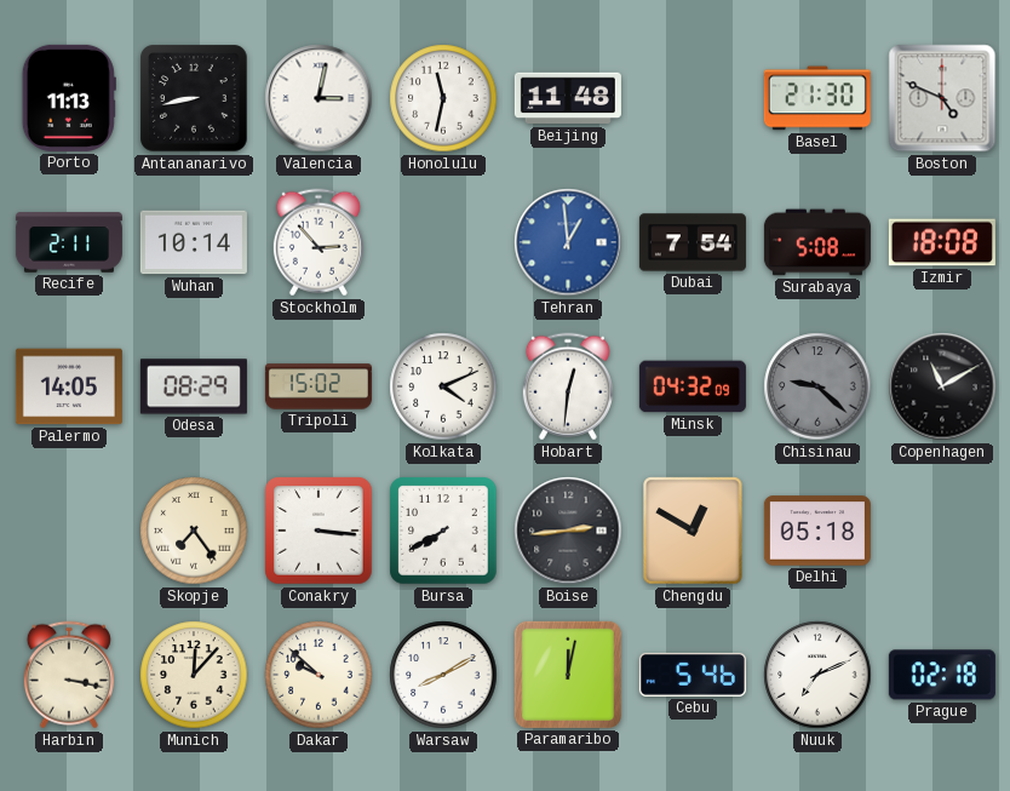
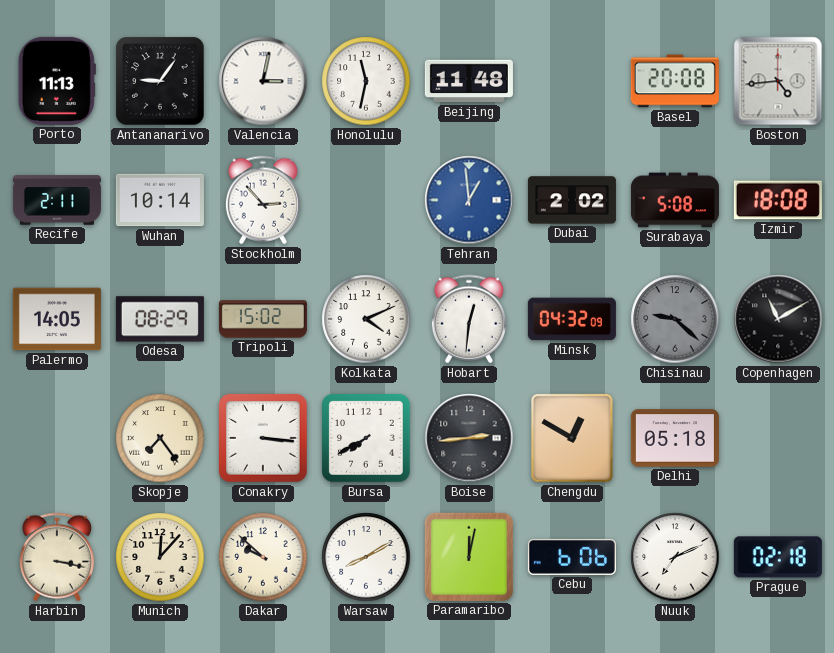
Antananarivo: 8:43 -> 9:06 (160, 81)
Basel: 21:30 -> 20:08 (675, 81)
Boston: 4:49 -> 4:44 (778, 81)
Dubai: 7:54 -> 2:02 (572, 200)
Cebu: 5:46 -> 6:06 (572, 557)
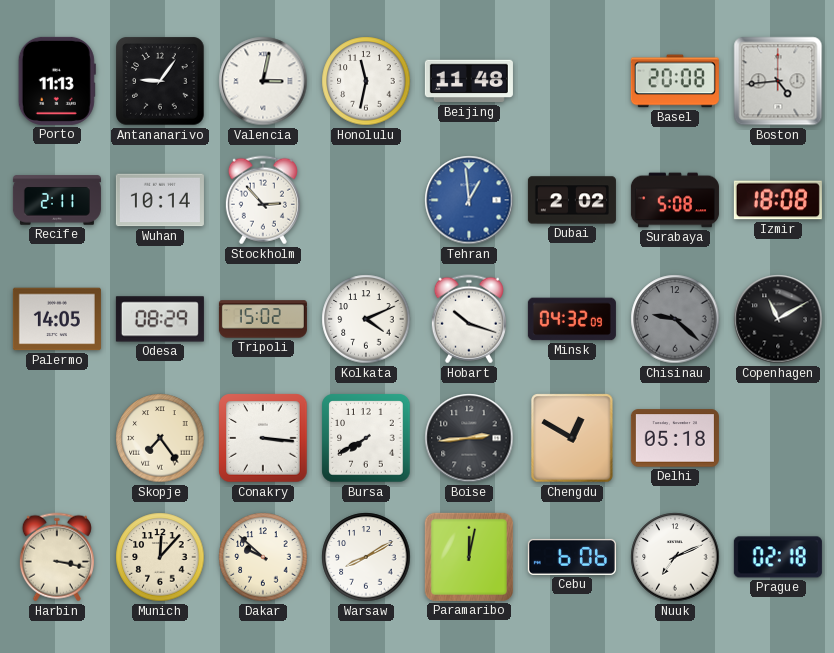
Hobart: 12:31 -> 10:18 (469, 319)
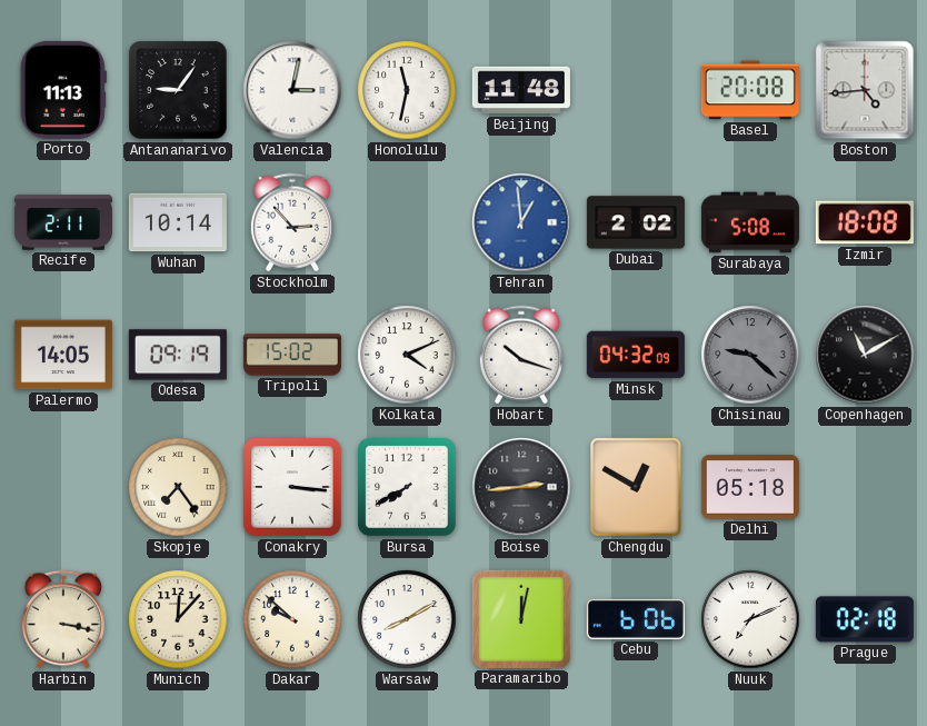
Odesa: 08:29 -> 09:19 (178, 355)
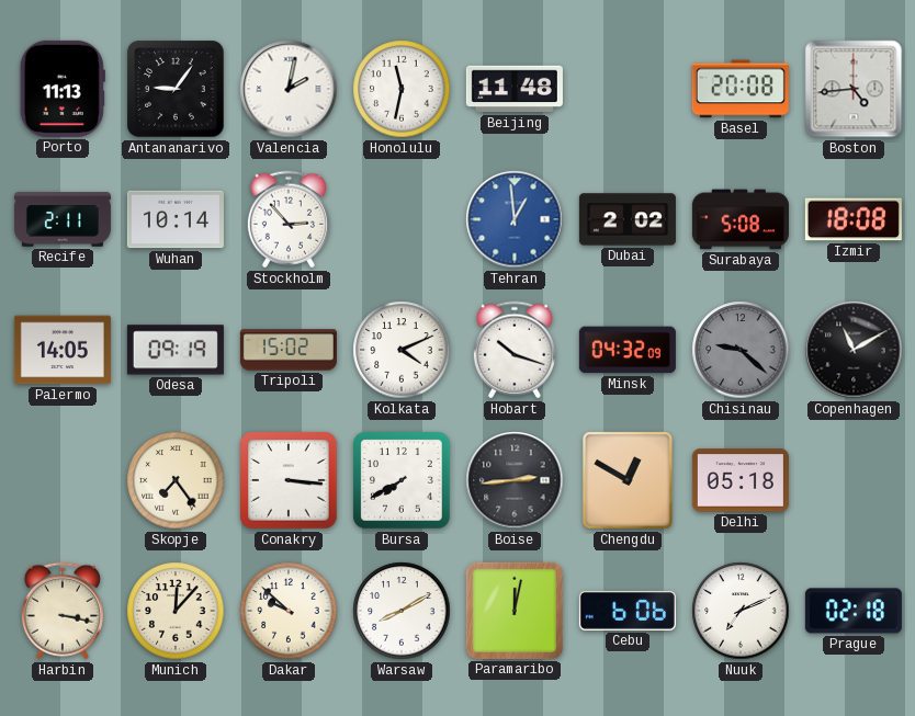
Valencia: 3:02 -> 2:02 (289, 89)
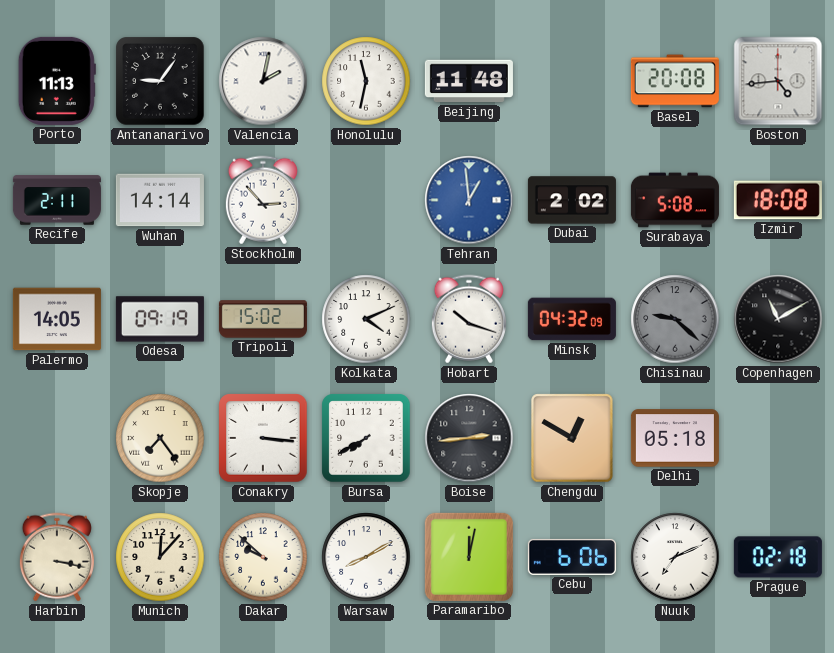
Wuhan: 10:14 -> 14:14 (160, 200)
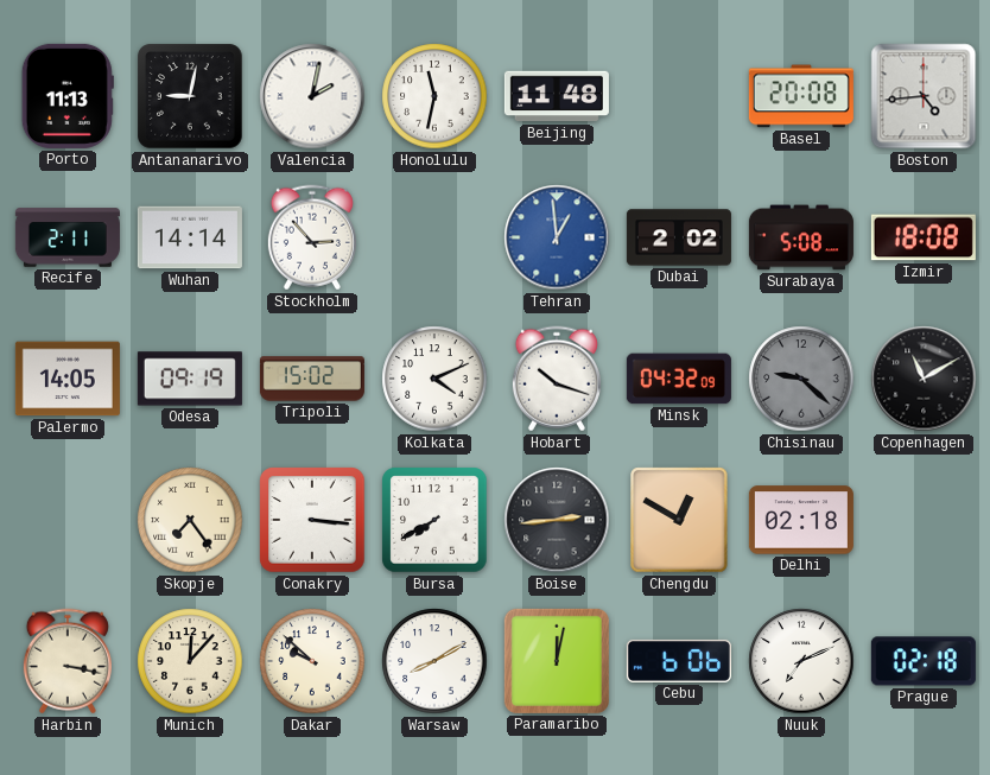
Antananarivo: 9:06 -> 9:02 (190, 96)
Delhi: 05:18 -> 02:18 (801, 520)
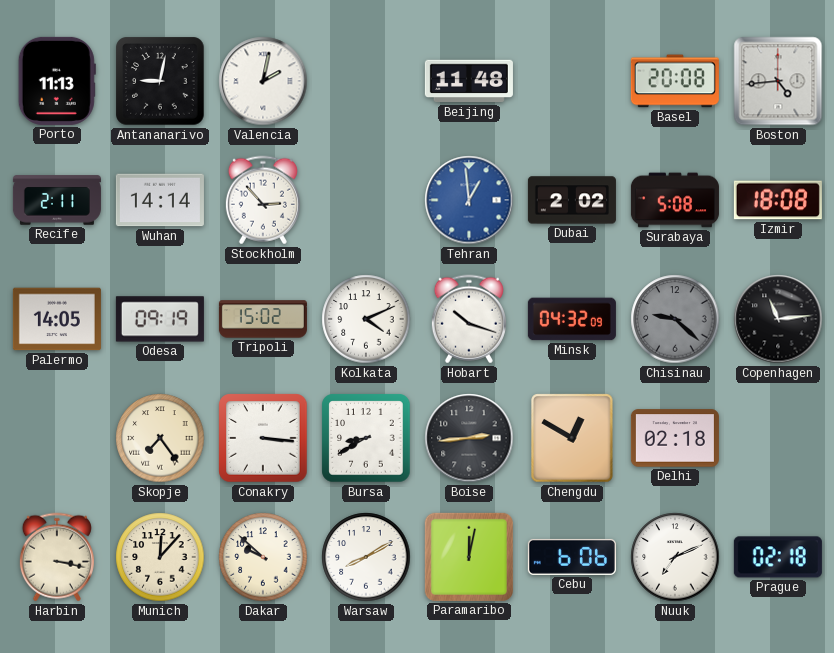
Honolulu: 11:32 -> none (434, 96)
Copenhagen: 11:10 -> 11:14 (778, 319)
Bursa: 7:40 -> 8:40 (366, 438)
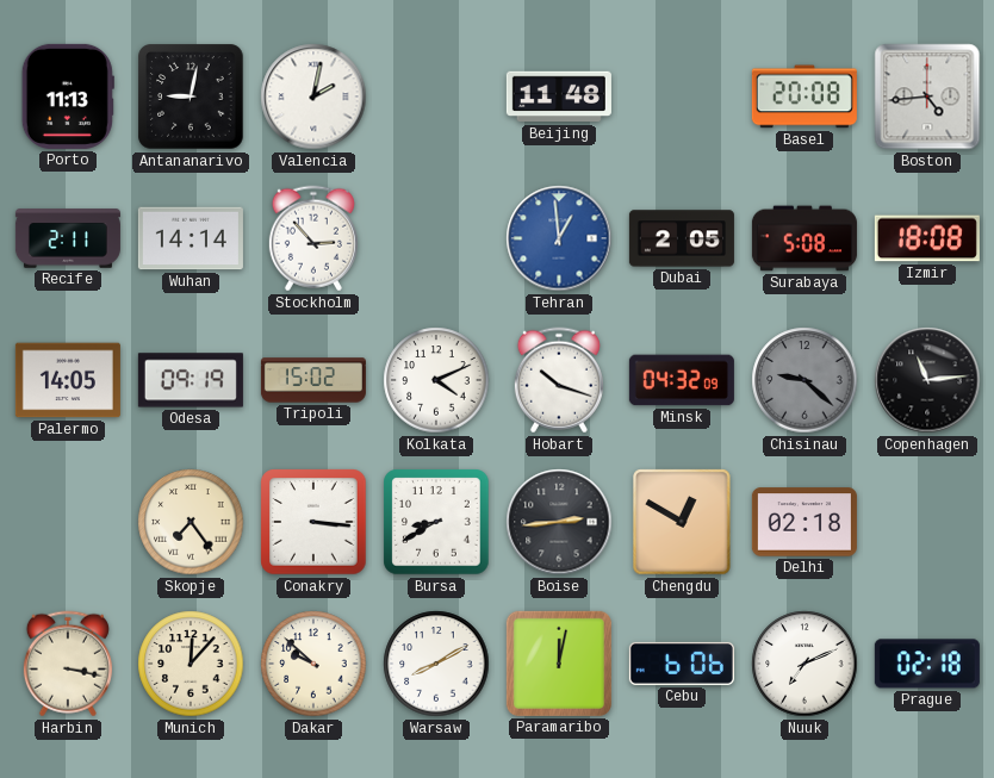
Dubai: 2:02 -> 2:05 (682, 238)
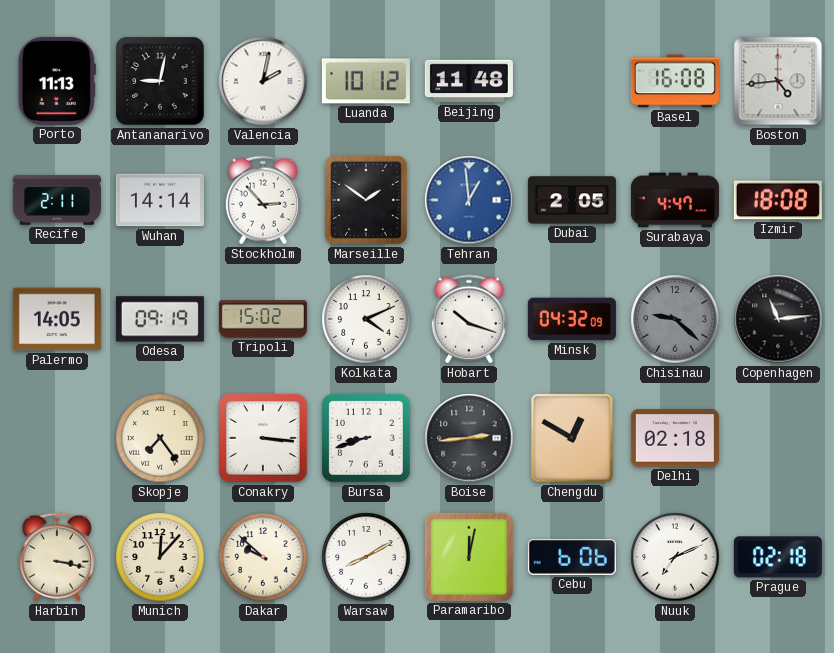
Luanda: none -> 10:12 (366, 81)
Basel: 20:08 -> 16:08 (675, 81)
Marseille: none -> 1:51 (366, 200)
Surabaya: 5:08 -> 4:47 (675, 200)
Bursa: 8:40 -> 8:42 (366, 438)
